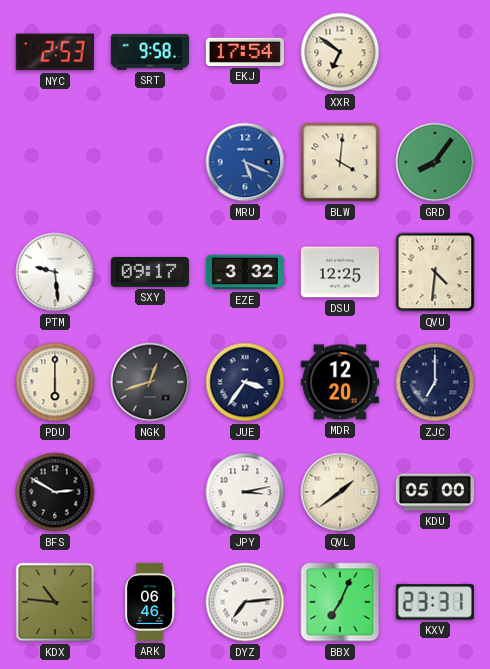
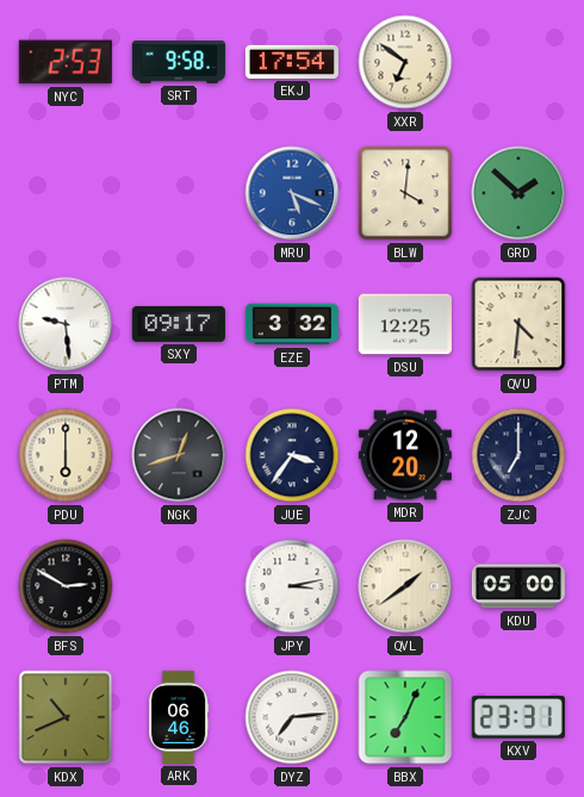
GRD: 8:06 -> 1:52 (518, 193)
KDX: 10:46 -> 10:41 (66, 717)
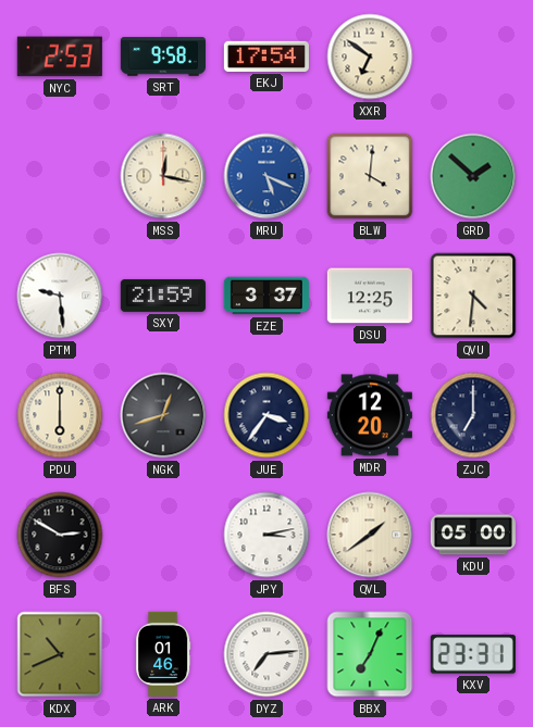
MSS: none -> 12:17 (163, 176)
SXY: 09:17 -> 21:59 (163, 296)
EZE: 3:32 -> 3:37 (266, 296)
ARK: 06:46 -> 01:46 (164, 654)
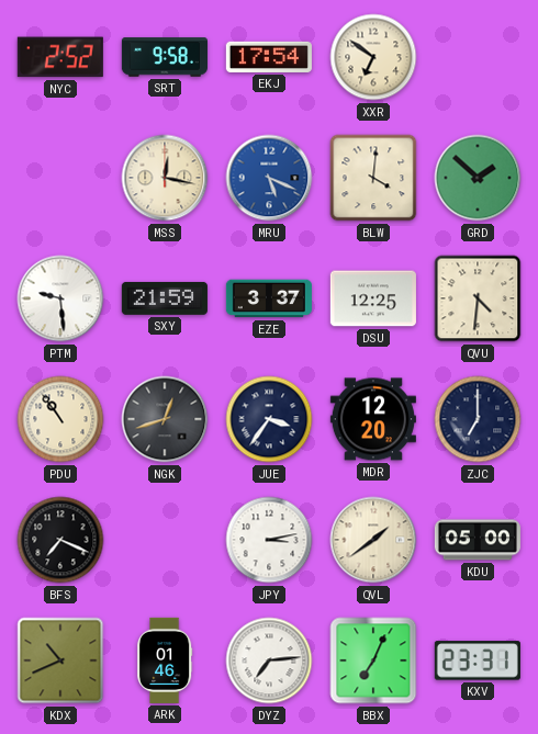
NYC: 2:53 -> 2:52 (60, 57)
PDU: 6:00 -> 10:54 (60, 419)
BFS: 2:50 -> 7:19 (60, 540)
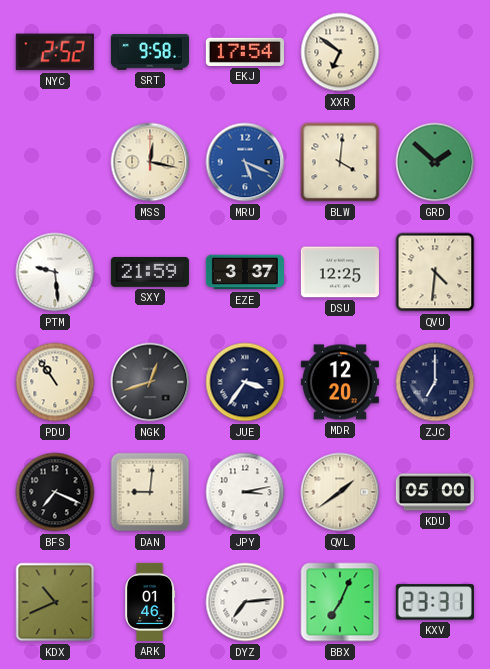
DAN: none -> 9:01 (150, 492)
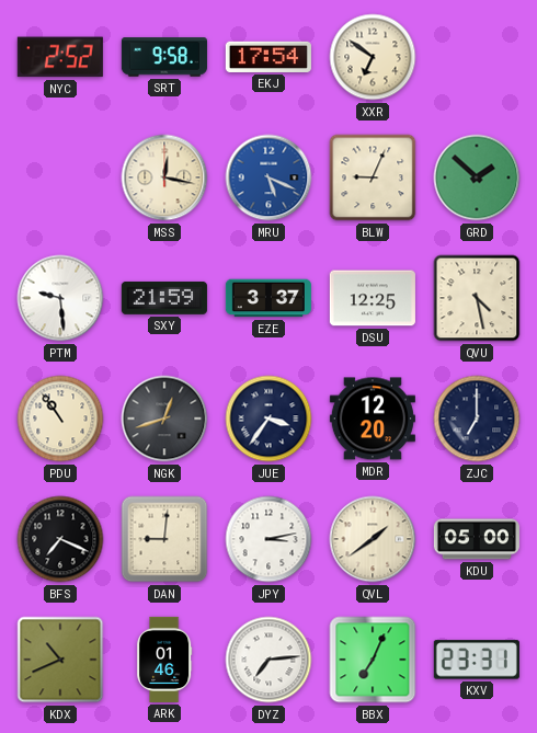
BLW: 4:01 -> 9:04 (373, 177)
QVU: 4:31 -> 4:28 (477, 298)
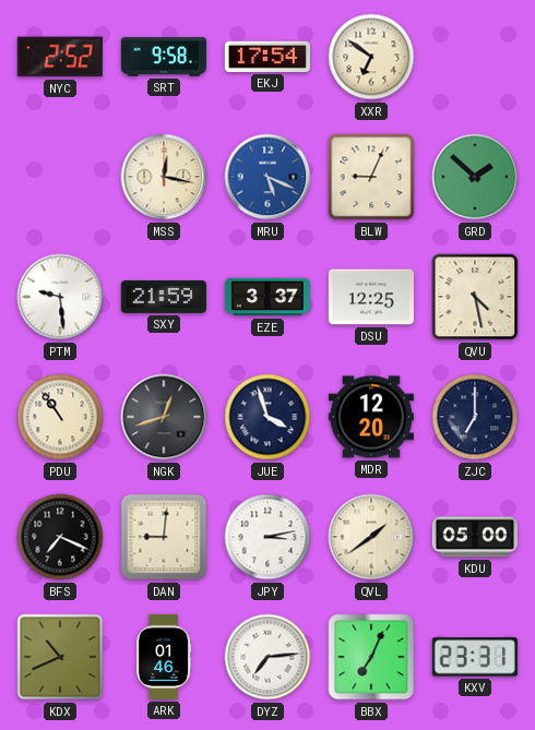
JUE: 3:36 -> 3:57 (267, 417)
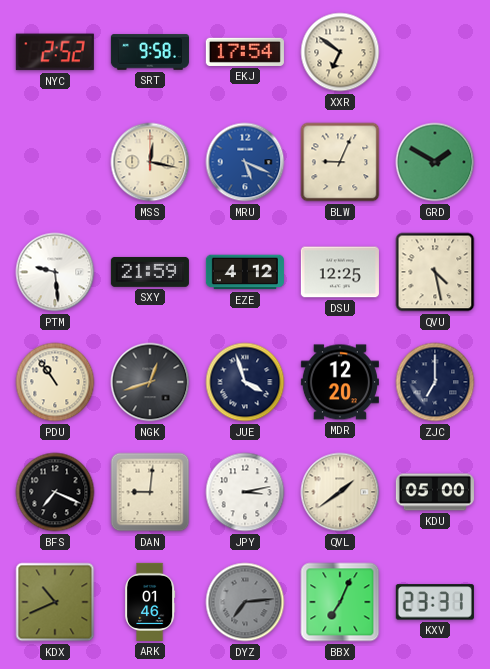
GRD: 1:52 -> 1:50 (435, 162)
EZE: 3:37 -> 4:12 (245, 272)
DYZ dial: white -> grey (245, 602)
